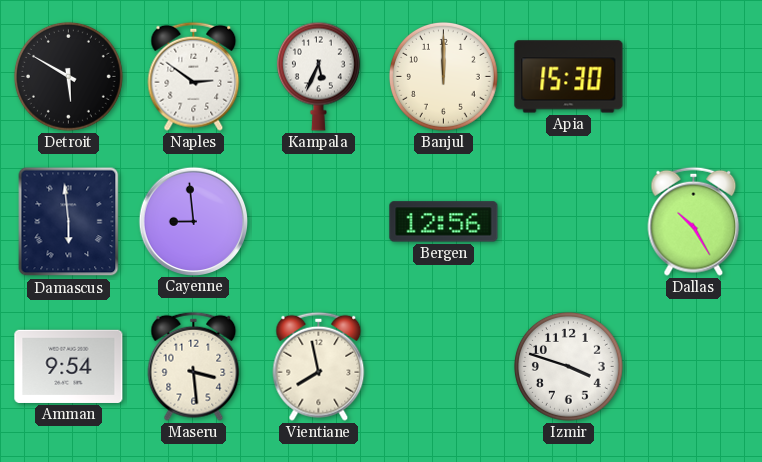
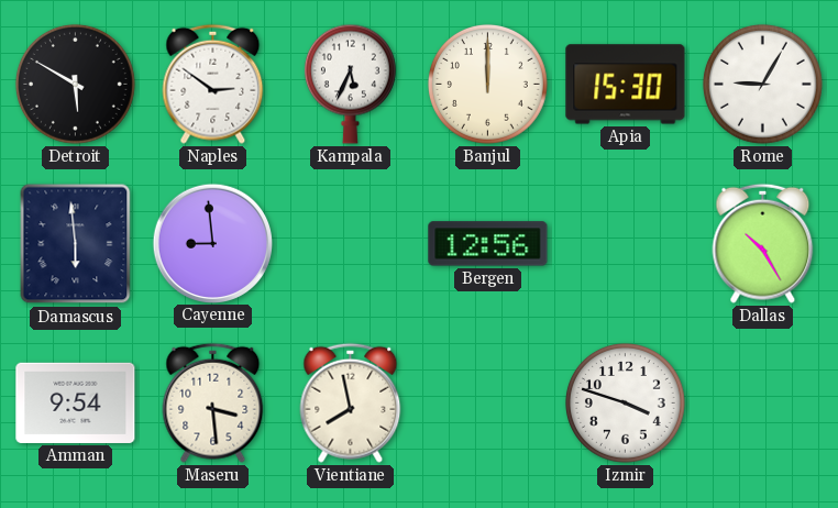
Rome: none -> 9:05 (762, 84)
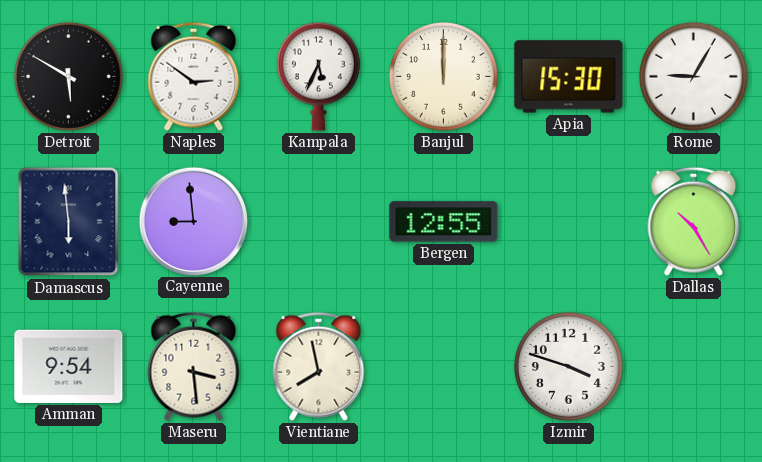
Bergen: 12:56 -> 12:55 (444, 222)
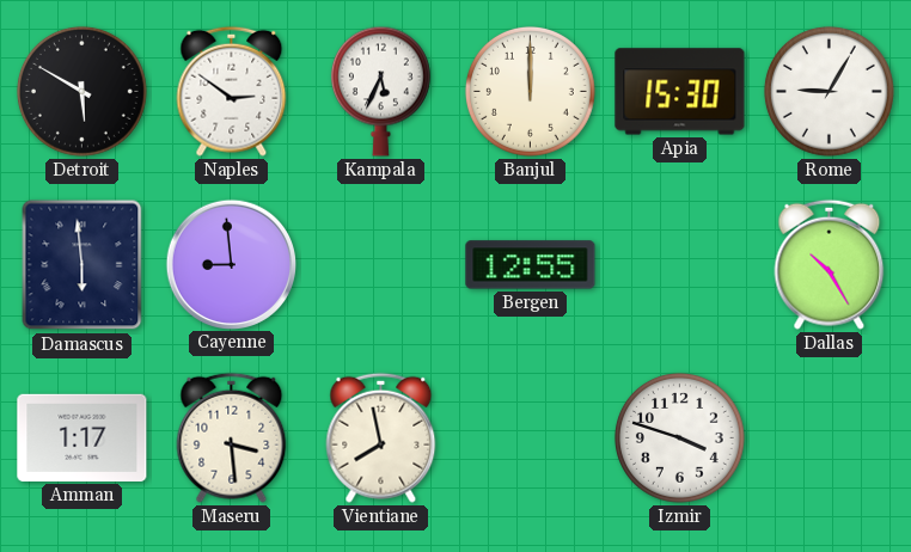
Amman: 9:54 -> 1:17 (82, 437)
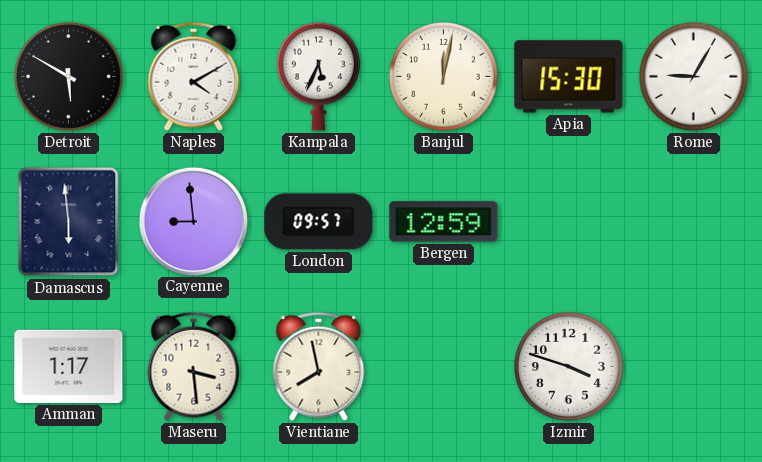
Naples: 2:51 -> 4:10 (194, 76)
Banjul: 12:00 -> 12:02 (443, 76)
London: none -> 09:57 (319, 222)
Bergen: 12:55 -> 12:59 (444, 222)
Dallas: 10:25 -> none (830, 264)
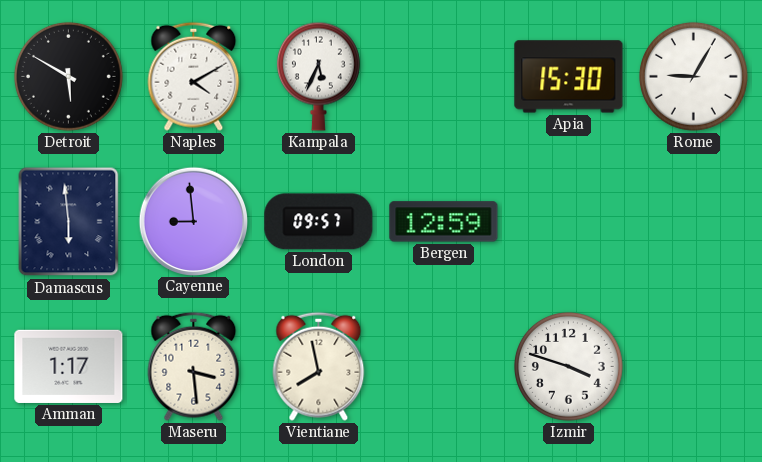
Banjul: 12:02 -> none (443, 76)
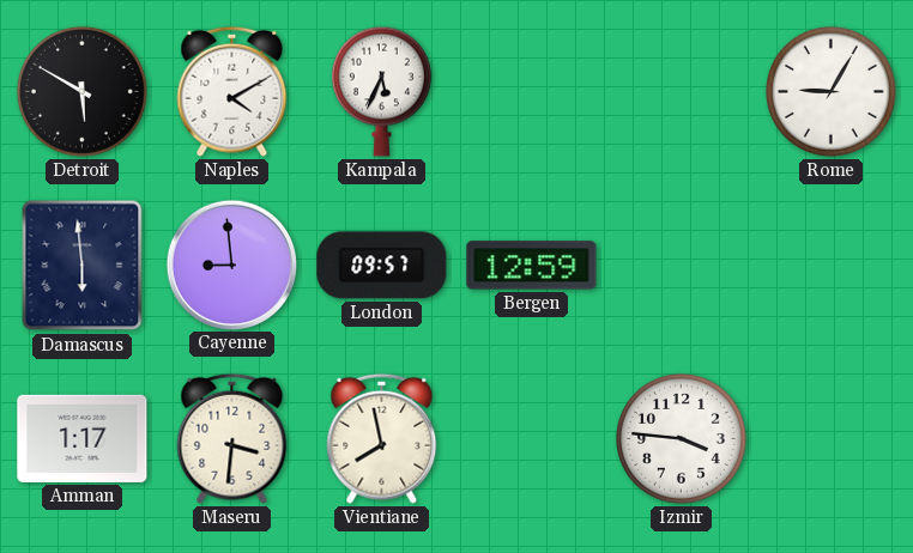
Apia: 15:30 -> none (569, 77)
Maseru: 3:29 -> 3:31 (232, 438)
Izmir: 3:48 -> 3:46 (681, 438)
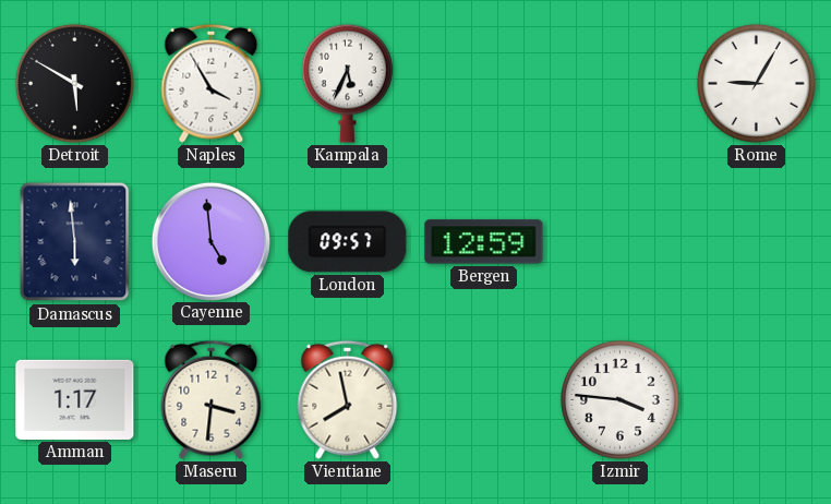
Naples: 4:10 -> 3:55 (212, 83)
Cayenne: 8:59 -> 4:59 (210, 241)
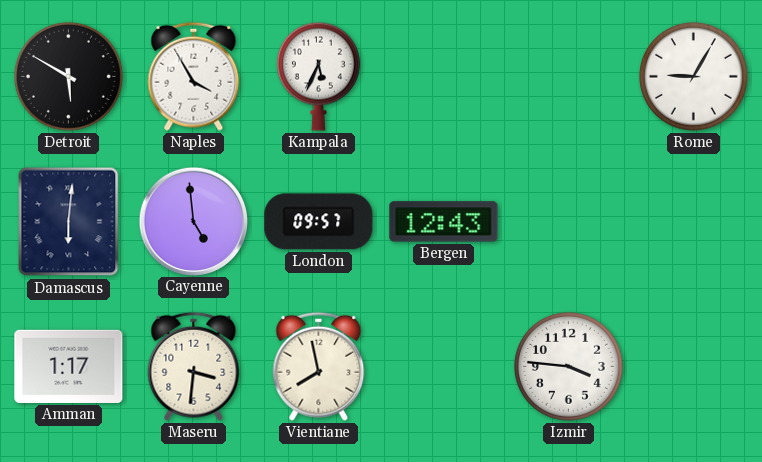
Damascus: 5:59 -> 6:01 (69, 222)
Bergen: 12:59 -> 12:43 (444, 222)
